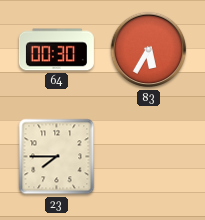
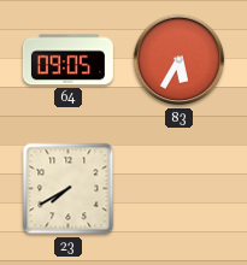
64: 00:30 -> 09:05 (67, 60)
23: 7:45 -> 7:40 (69, 189)
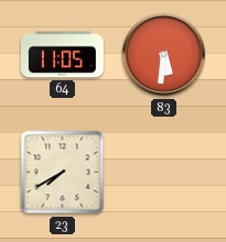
64: 09:05 -> 11:05 (62, 55)
83: 5:35 -> 5:31 (164, 55)
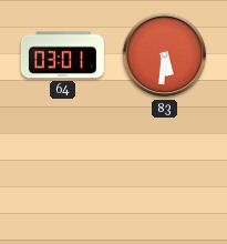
64: 11:05 -> 03:01 (62, 55)
23: 7:40 -> none (63, 173)
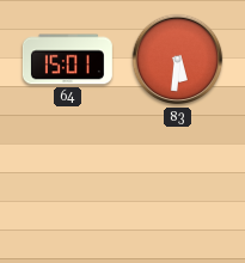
64: 03:01 -> 15:01 (67, 60)
